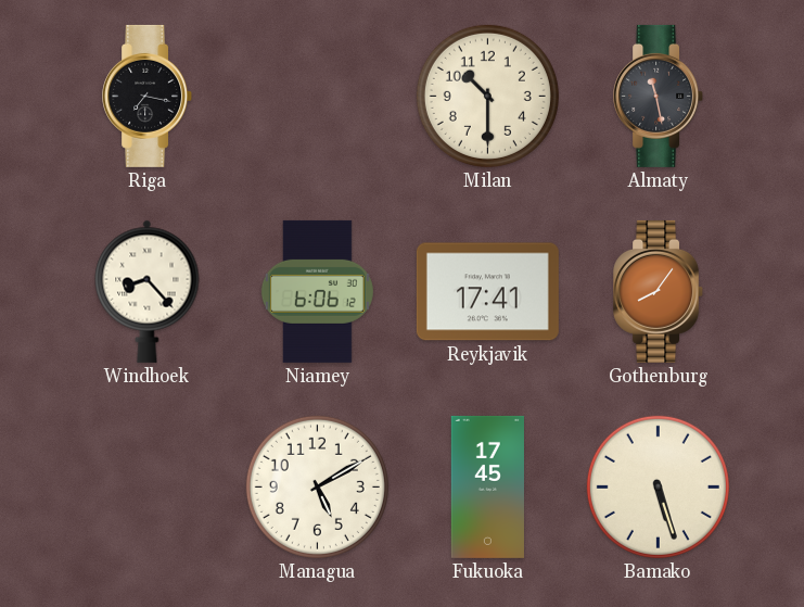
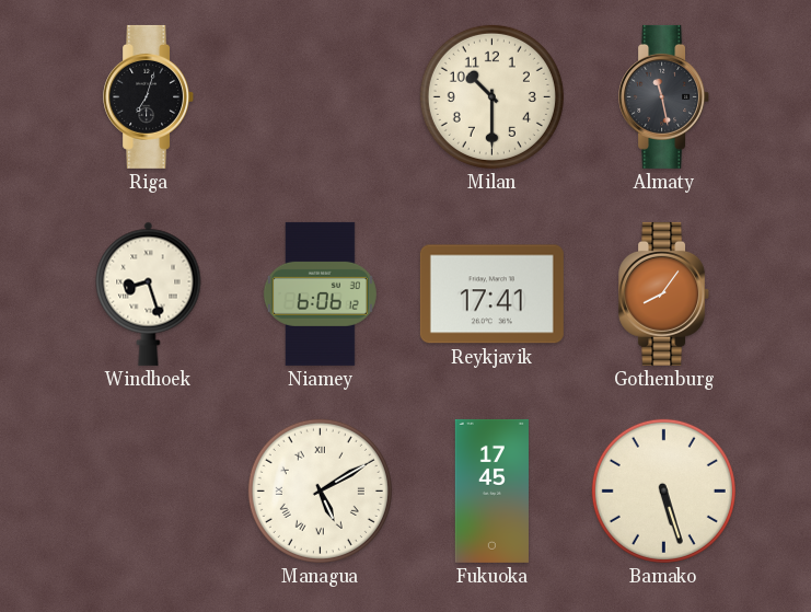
Riga: 7:17 -> 7:03 (149, 96)
Windhoek: 8:23 -> 8:27 (149, 293)
Managua numerals: Arabic -> Roman (320, 490)
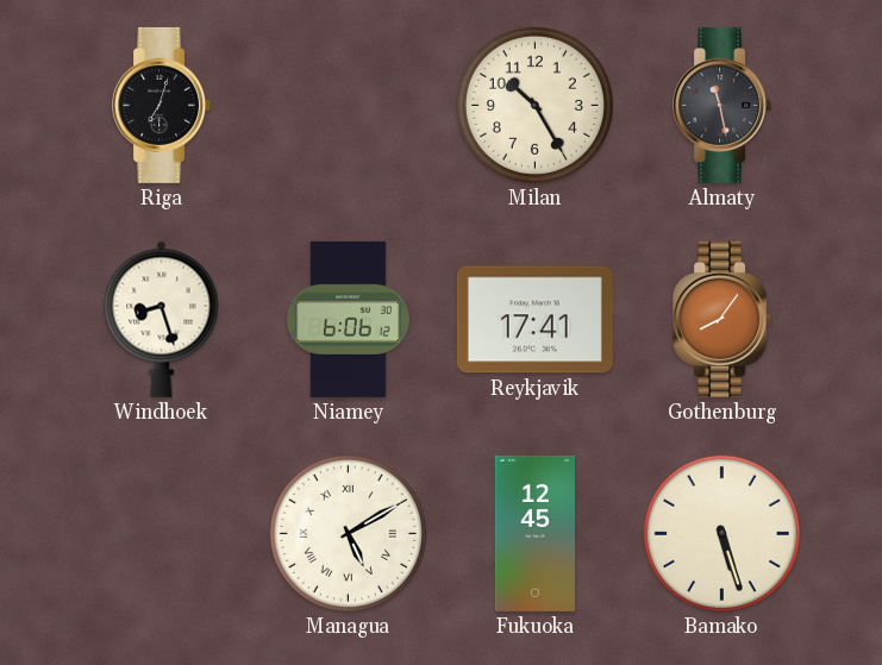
Milan: 10:30 -> 10:25 (534, 105)
Fukuoka: 17:45 -> 12:45 (534, 533)
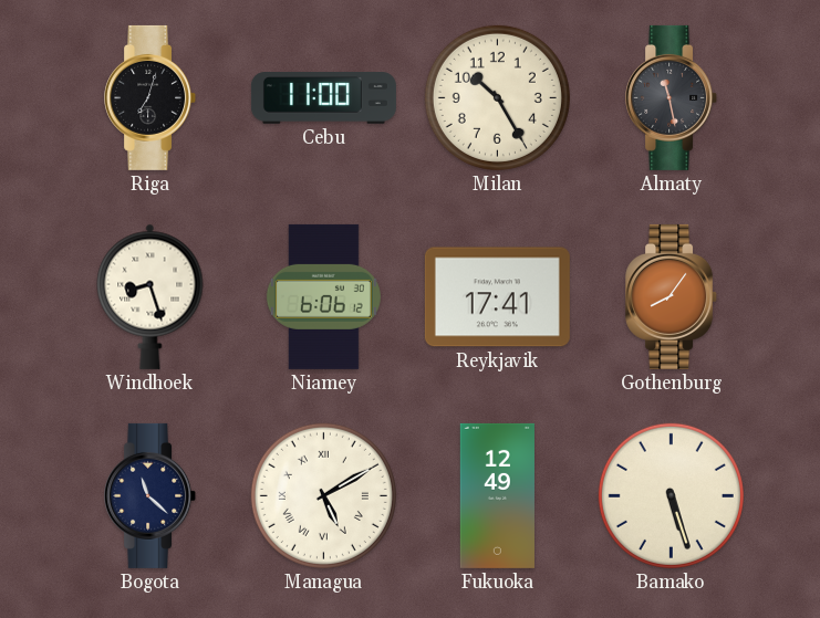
Cebu: none -> 11:00 (323, 98)
Bogota: none -> 11:22 (150, 495)
Fukuoka: 12:45 -> 12:49 (497, 495)
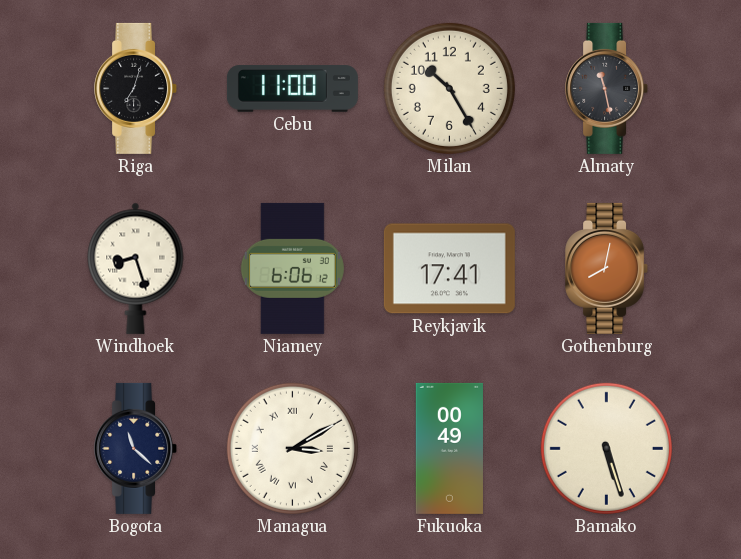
Gothenburg: 8:06 -> 8:02 (607, 268)
Managua: 5:10 -> 3:10 (292, 448)
Fukuoka: 12:49 -> 00:49 (449, 448)
